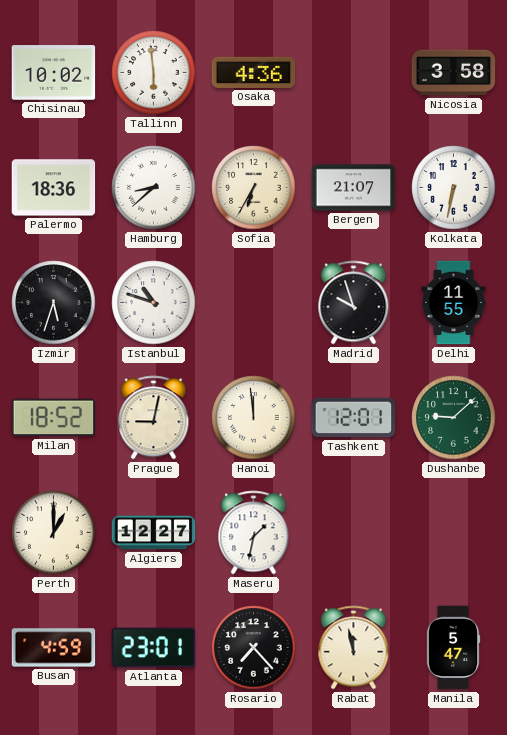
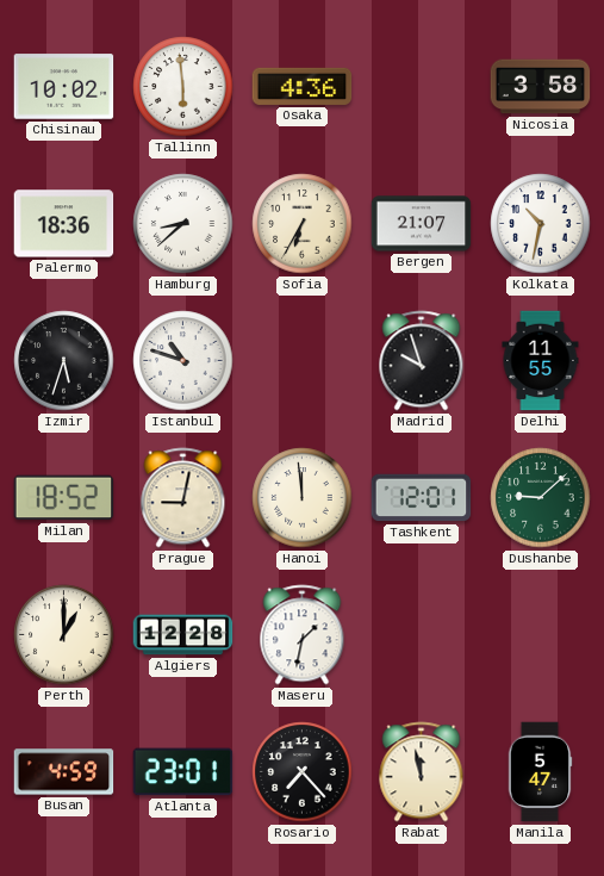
Kolkata: 6:32 -> 10:32 (541, 224)
Algiers: 12:27 -> 12:28 (183, 635)
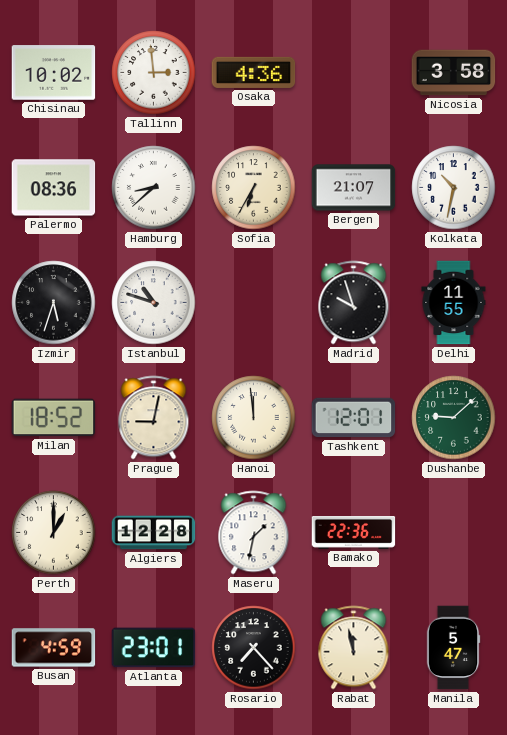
Tallinn: 5:59 -> 2:59 (154, 73)
Palermo: 18:36 -> 08:36 (54, 188)
Bamako: none -> 22:36 (354, 533)
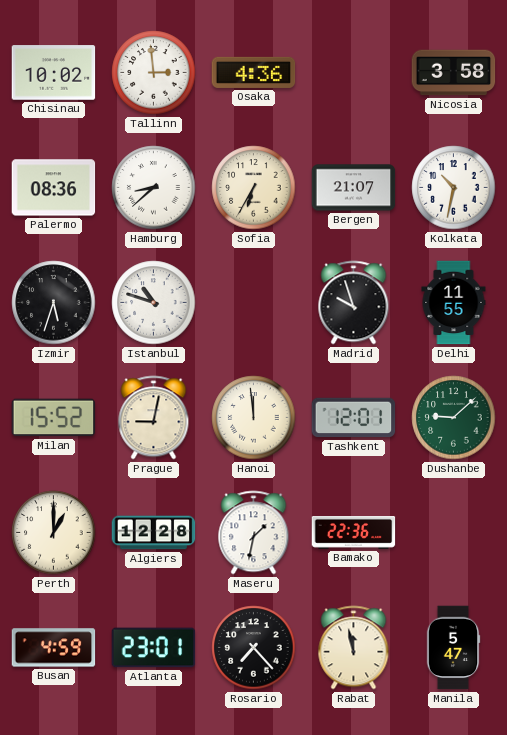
Milan: 18:52 -> 15:52 (54, 418)
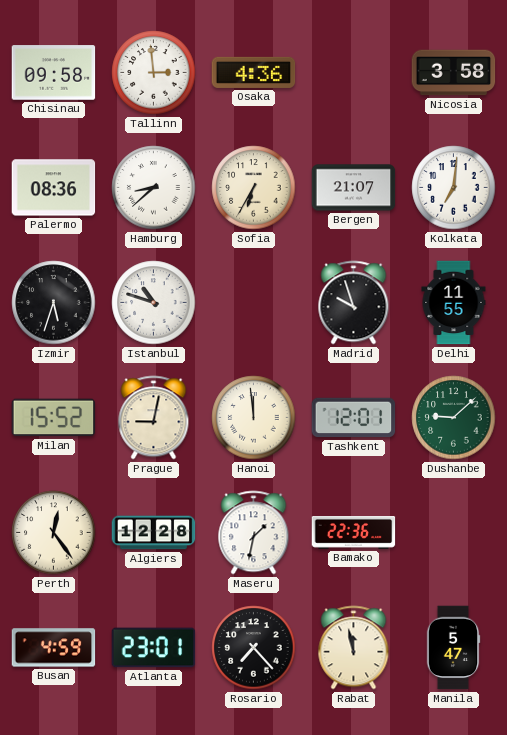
Chisinau: 10:02 -> 09:58 (54, 73)
Kolkata: 10:32 -> 7:01 (454, 188)
Perth: 1:00 -> 12:24 (54, 533)
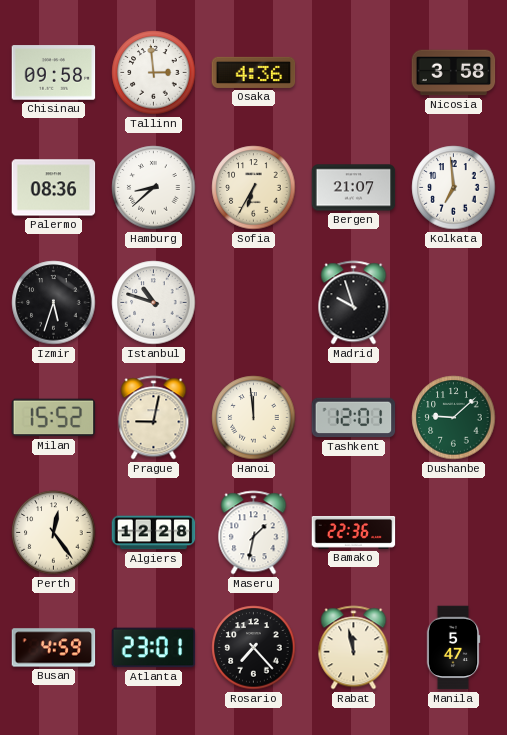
Kolkata: 7:01 -> 6:59 (454, 188)
Delhi: 11:55 -> none (454, 303)
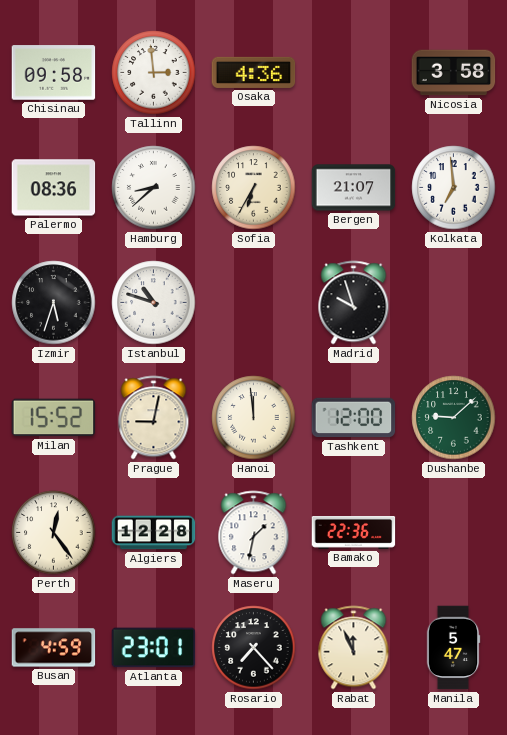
Tashkent: 12:01 -> 12:00 (354, 418)
Rabat: 11:58 -> 11:56 (354, 648)
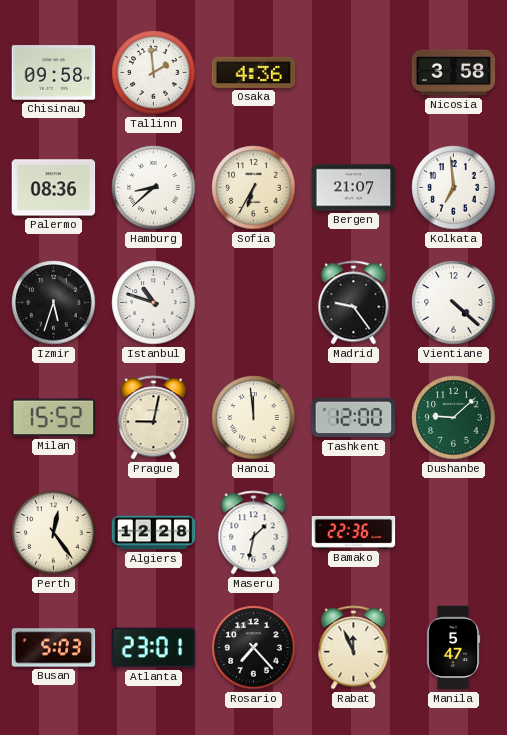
Tallinn: 2:59 -> 1:59 (154, 73)
Madrid: 9:57 -> 9:24 (354, 303)
Vientiane: none -> 4:22 (454, 303)
Busan: 4:59 -> 5:03 (54, 648)
